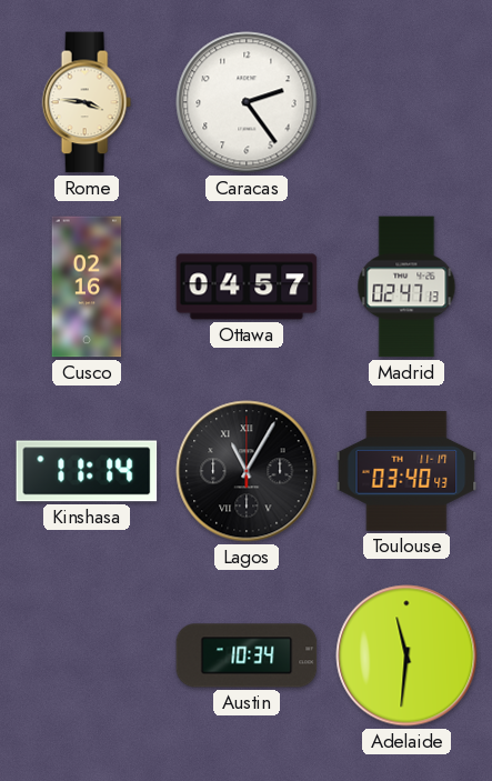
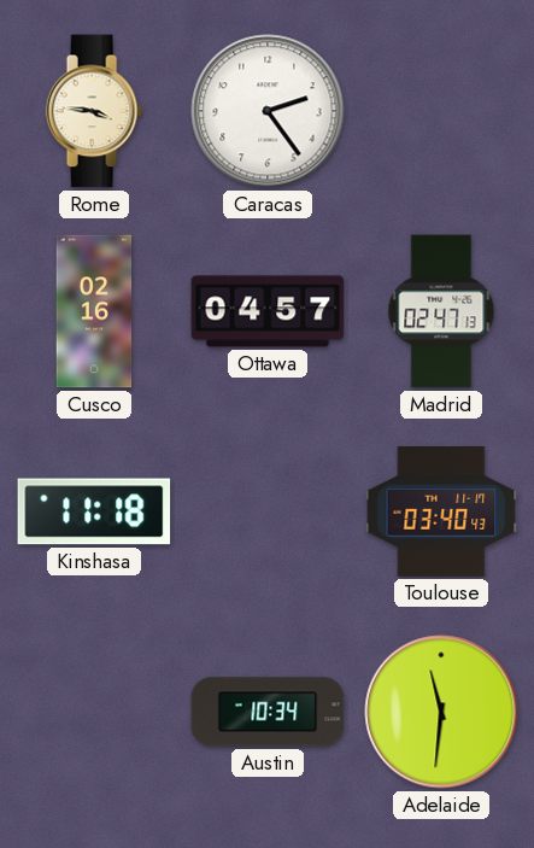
Kinshasa: 11:14 -> 11:18 (94, 511)
Lagos: 11:05 -> none (247, 471)
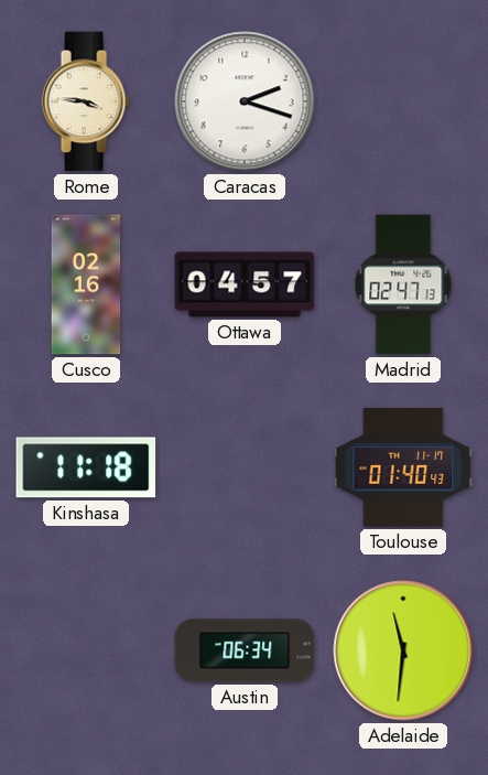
Caracas: 2:24 -> 2:18 (245, 101)
Toulouse: 03:40 -> 01:40 (403, 469)
Austin: 10:34 -> 06:34 (245, 650)
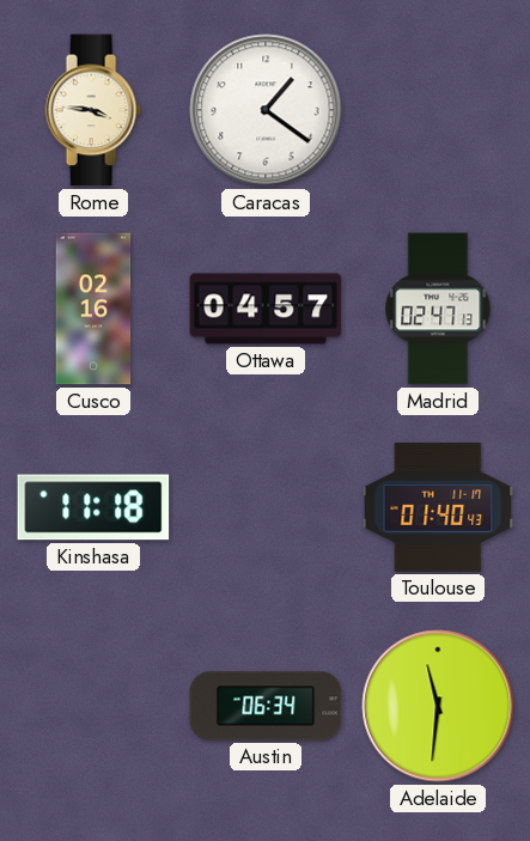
Caracas: 2:18 -> 1:21 (266, 110)
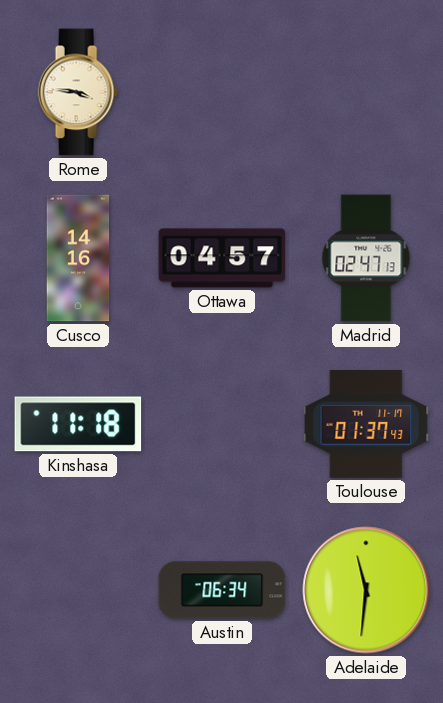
Caracas: 1:21 -> none (266, 110)
Cusco: 02:16 -> 14:16 (78, 258)
Toulouse: 01:40 -> 01:37 (366, 425)
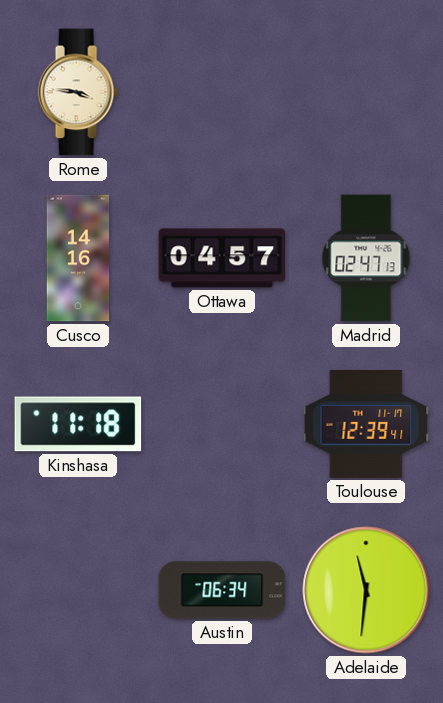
Toulouse: 01:37 -> 12:39 (366, 425)
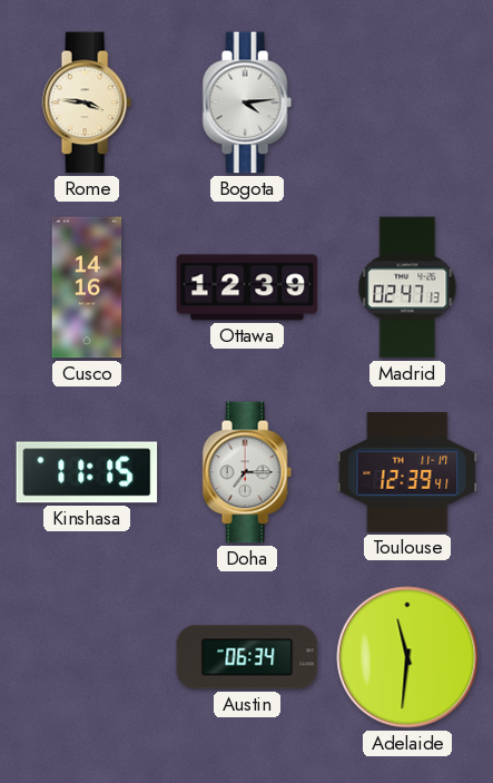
Bogota: none -> 4:14 (247, 102)
Ottawa: 04:57 -> 12:39 (247, 287)
Kinshasa: 11:18 -> 11:15 (87, 472)
Doha: none -> 7:15 (247, 472)
